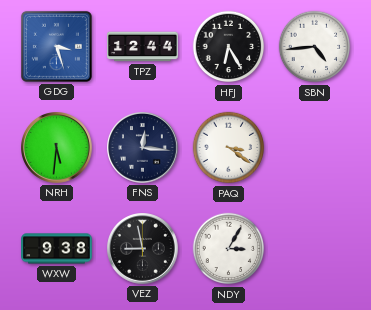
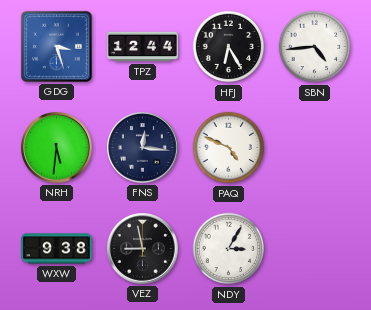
PAQ: 3:21 -> 4:49 (229, 148)
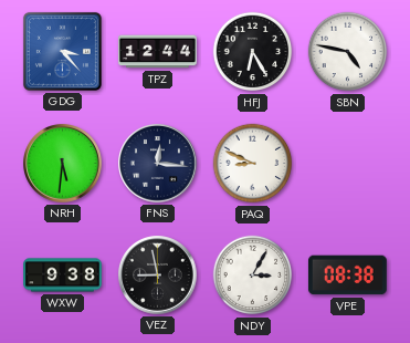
GDG: 3:27 -> 3:23 (62, 51)
SBN: 4:44 -> 4:47 (348, 52)
PAQ: 4:49 -> 8:49 (253, 164)
VPE: none -> 08:38 (347, 276)
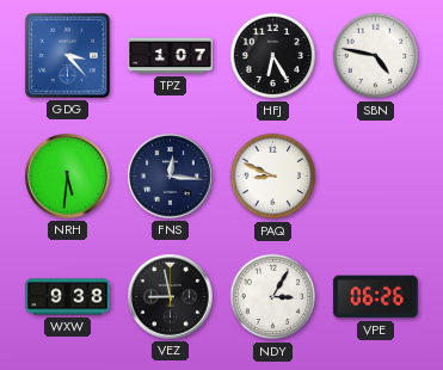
TPZ: 12:44 -> 1:07 (171, 56)
VPE: 08:38 -> 06:26 (375, 297)
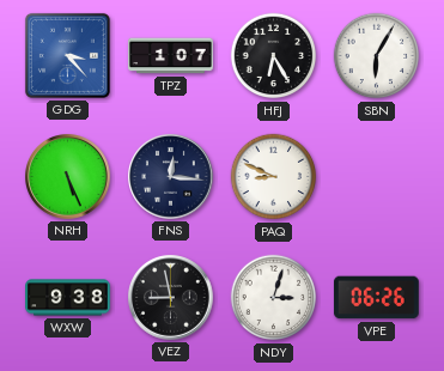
SBN: 4:47 -> 6:05 (377, 56)
NRH: 5:31 -> 5:26 (68, 177)
NDY: 3:05 -> 3:03 (274, 298)
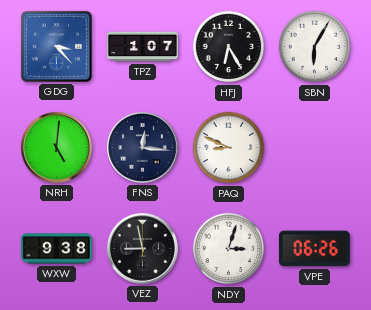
NRH: 5:26 -> 5:01 (57, 148)
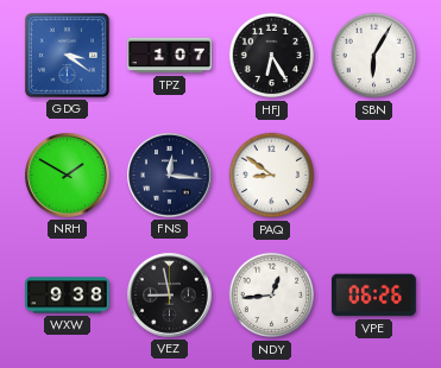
GDG: 3:23 -> 3:21 (67, 55)
NRH: 5:01 -> 1:50 (68, 176)
PAQ: 8:49 -> 8:51 (272, 176)
NDY: 3:03 -> 12:44 (272, 296)
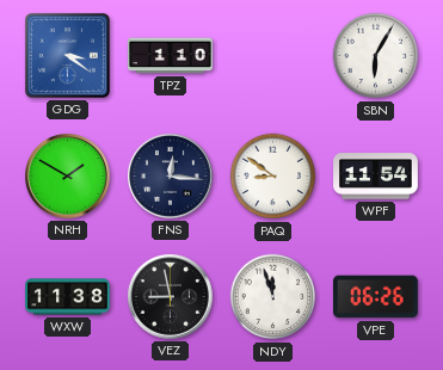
TPZ: 1:07 -> 1:10 (171, 56)
HFJ: 6:25 -> none (272, 56)
WPF: none -> 11:54 (376, 177)
WXW: 9:38 -> 11:38 (68, 297)
NDY: 12:44 -> 11:57 (273, 297)
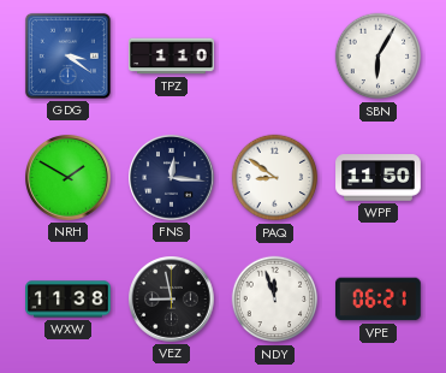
WPF: 11:54 -> 11:50 (379, 178)
VPE: 06:26 -> 06:21 (377, 300)
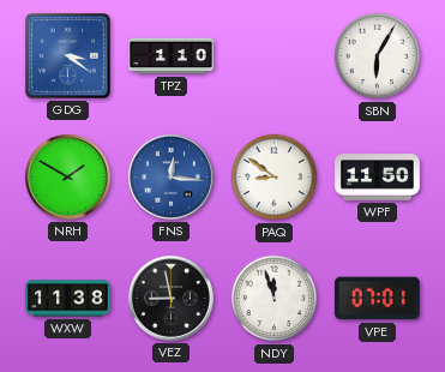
FNS dial: navy -> blue (172, 178)
VPE: 06:21 -> 07:01 (377, 299)
